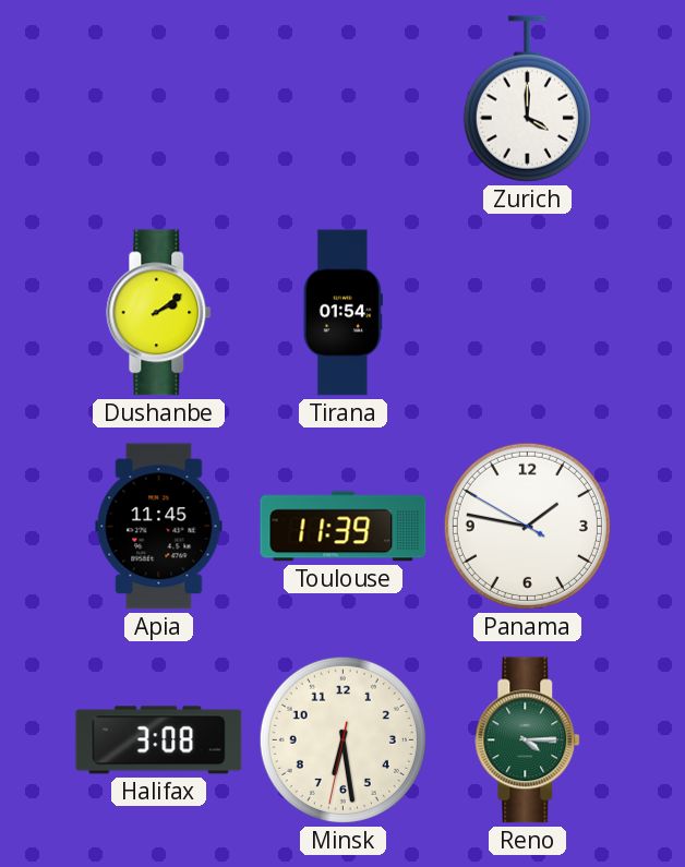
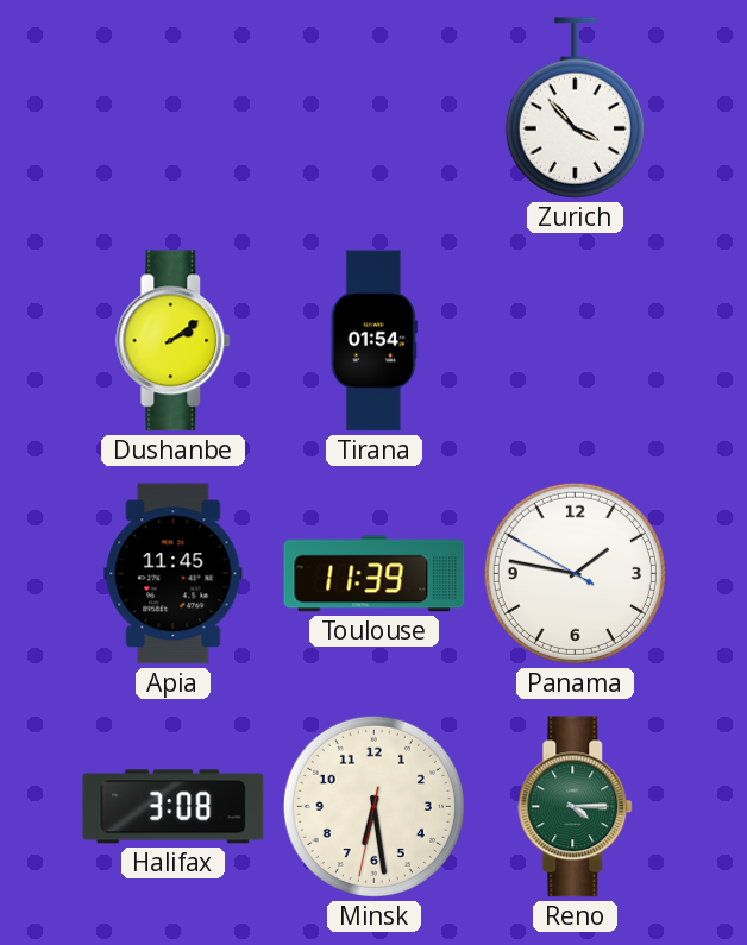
Zurich: 4:00 -> 3:53 (575, 108)
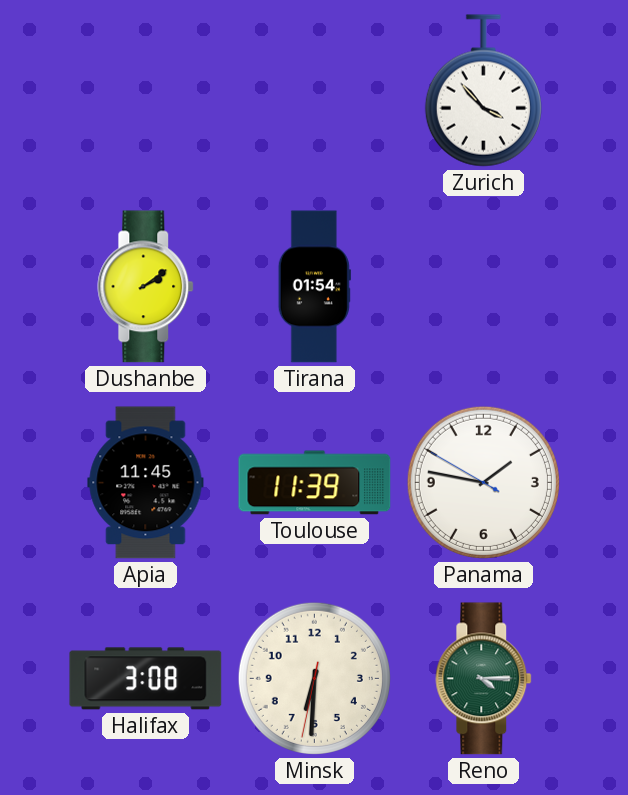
Minsk: 6:28 -> 6:30 (314, 678)
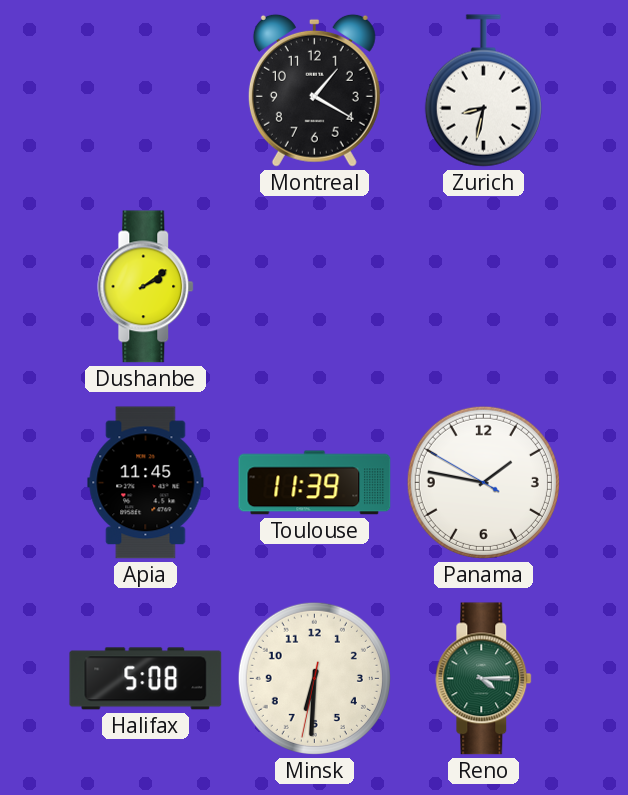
Montreal: none -> 1:20 (314, 90)
Zurich: 3:53 -> 8:32 (483, 91)
Tirana: 01:54 -> none (314, 287)
Halifax: 3:08 -> 5:08 (146, 679)
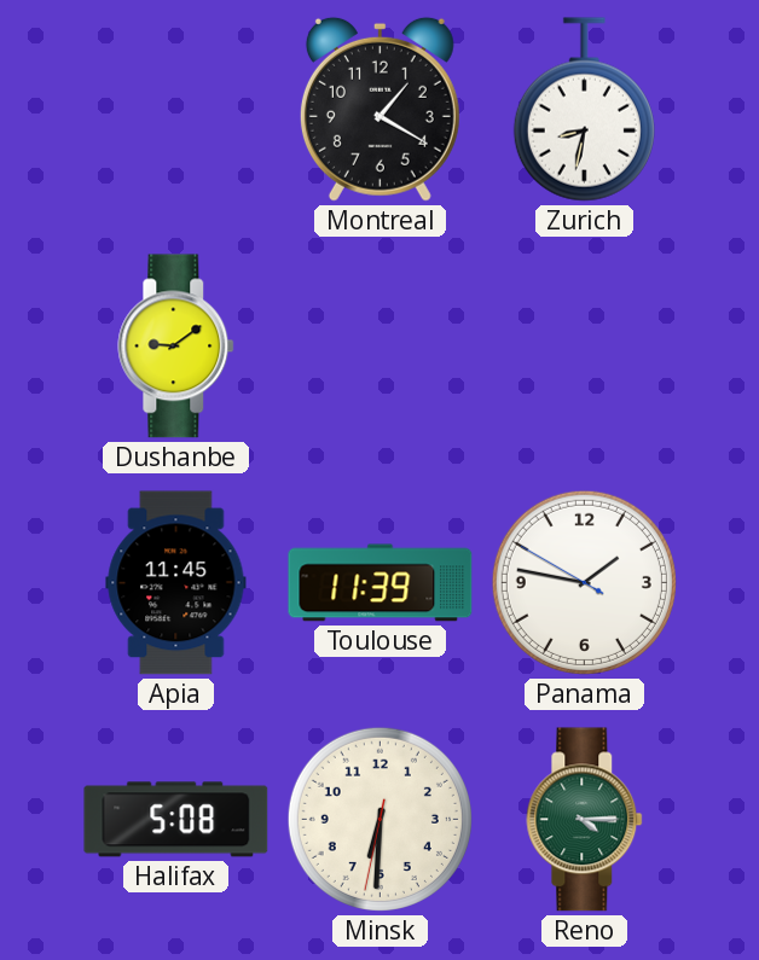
Dushanbe: 2:09 -> 9:09 (176, 347)
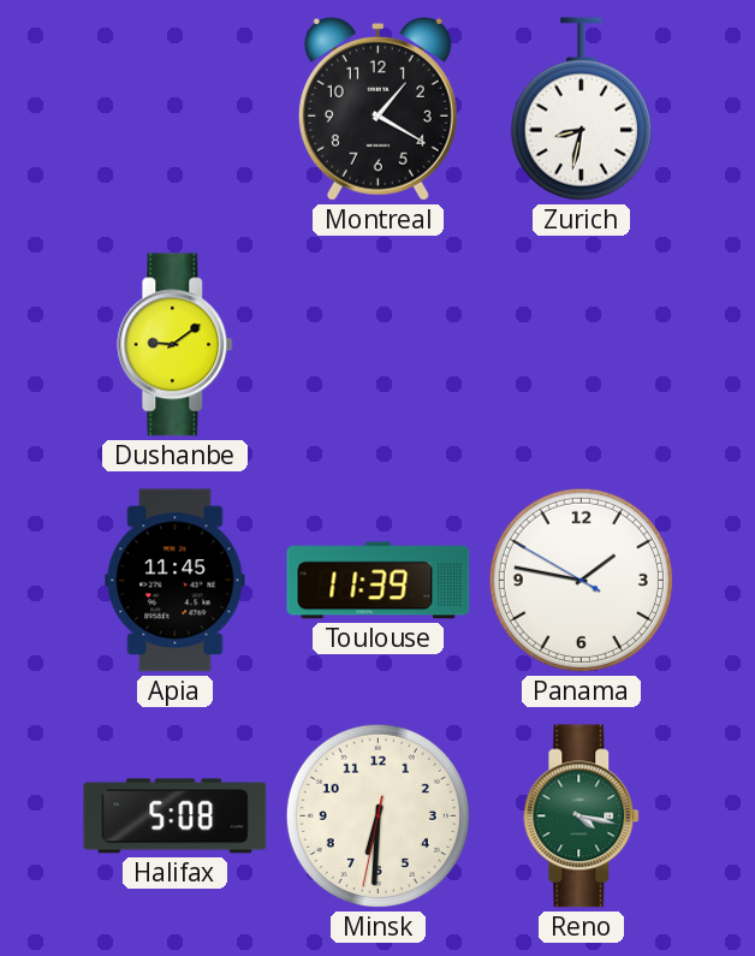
Reno: 4:15 -> 4:17 (582, 817)
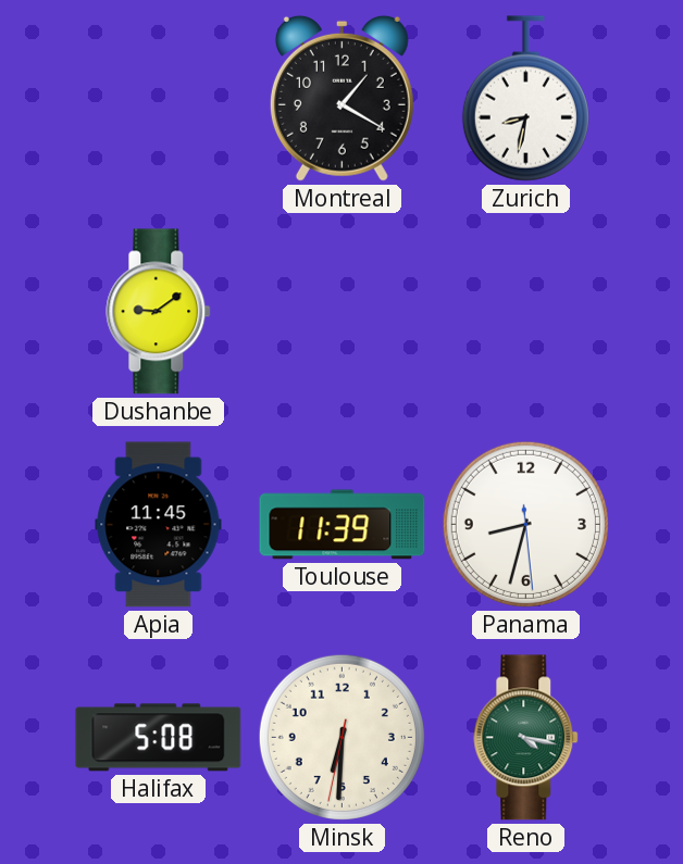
Panama: 1:46 -> 8:32 (525, 524)
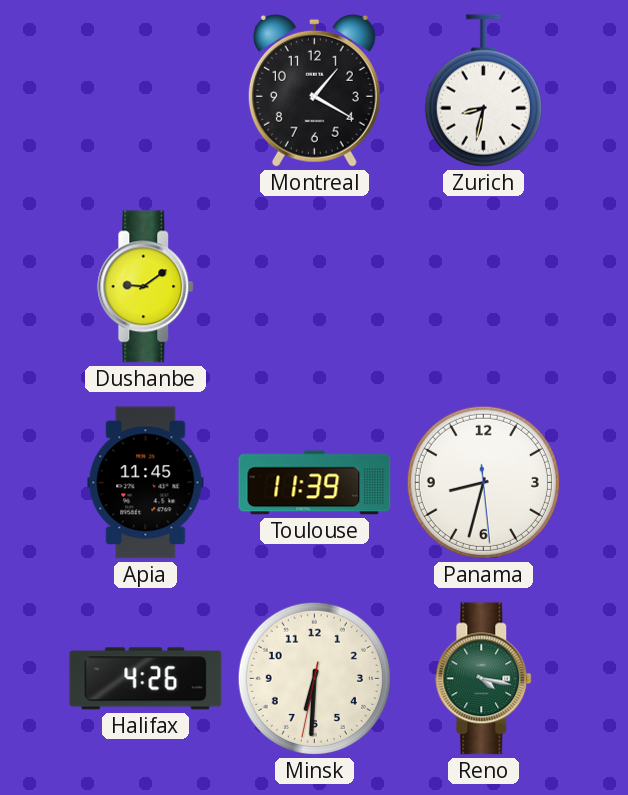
Halifax: 5:08 -> 4:26 (146, 679)
